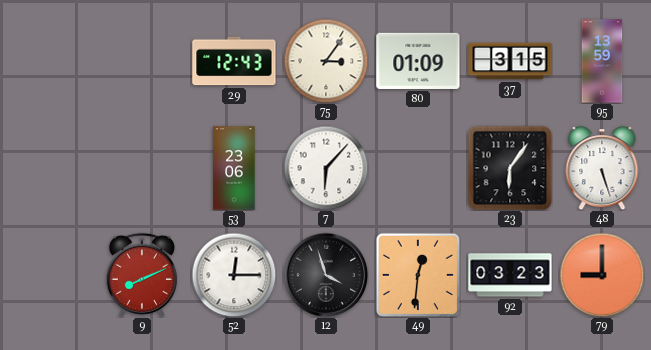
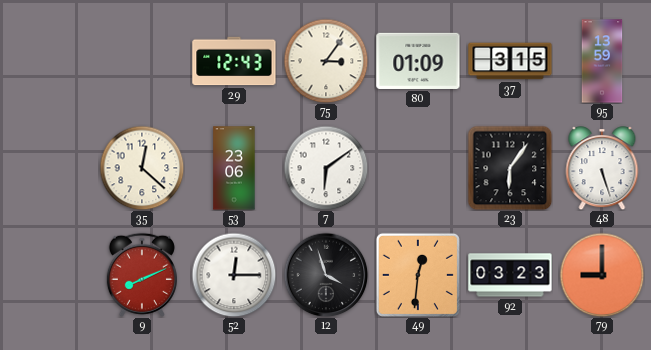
35: none -> 12:22 (142, 168)
7: 6:07 -> 6:09 (326, 168)
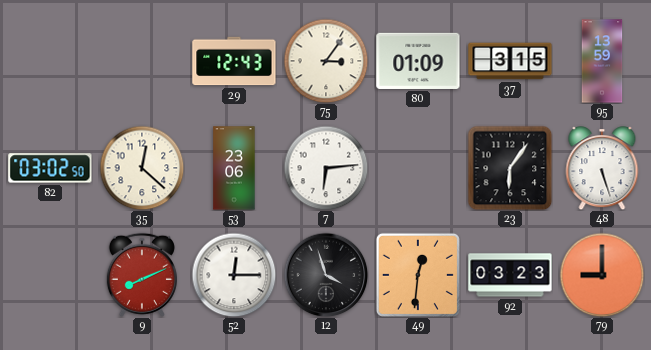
82: none -> 03:02 (50, 168)
7: 6:09 -> 6:14 (326, 168)
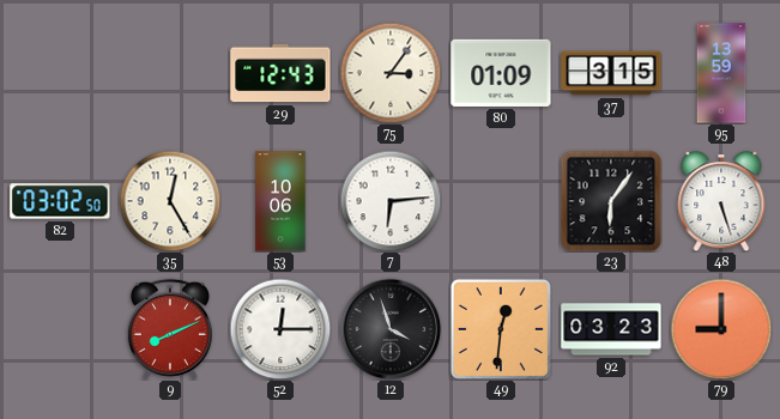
35: 12:22 -> 12:25 (170, 201)
53: 23:06 -> 10:06 (280, 201)
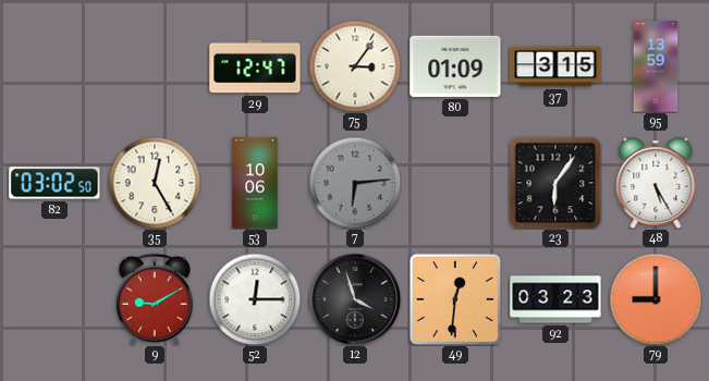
29: 12:43 -> 12:47 (255, 66)
7 dial: white -> grey (355, 183)
48: 5:27 -> 5:25 (656, 183)
9: 8:11 -> 9:10 (155, 299)
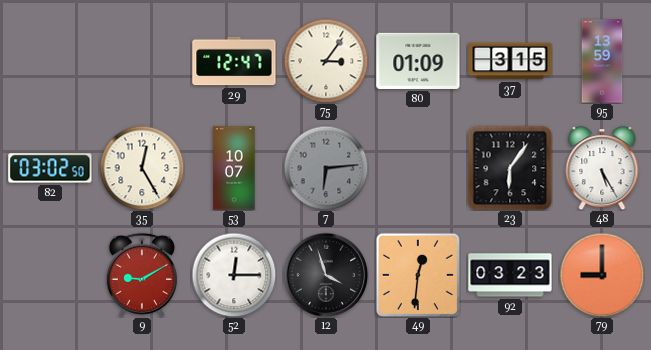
53: 10:06 -> 10:07 (234, 168)
